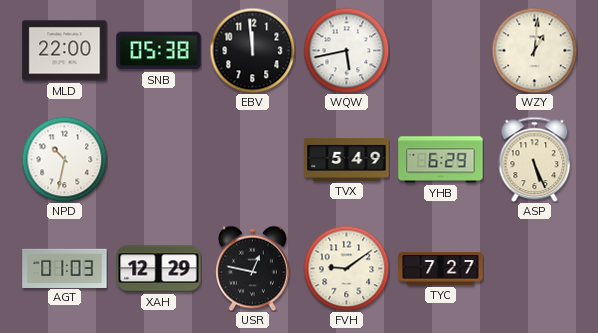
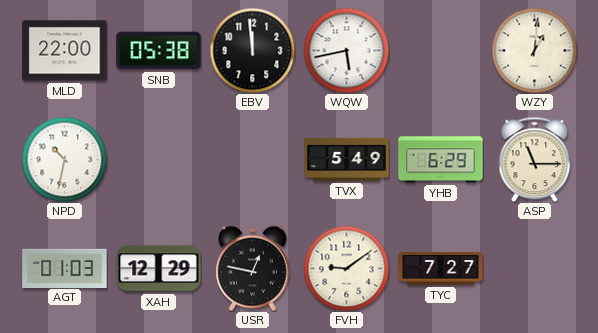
ASP: 5:26 -> 11:15 (535, 159)
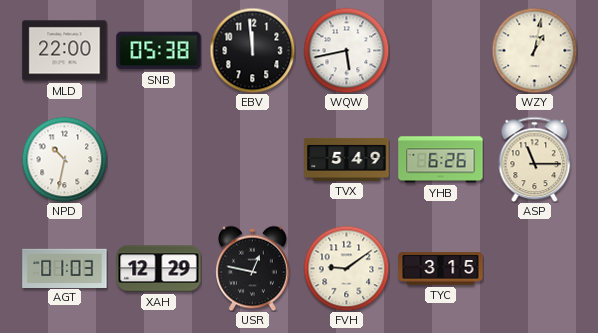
WZY: 1:01 -> 1:02 (534, 50)
YHB: 6:29 -> 6:26 (441, 160)
TYC: 7:27 -> 3:15 (441, 269)
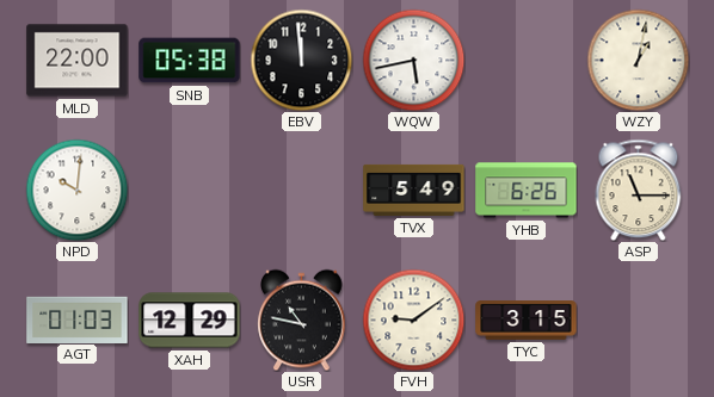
NPD: 10:32 -> 10:01 (76, 190)
USR: 12:47 -> 10:47 (302, 320)
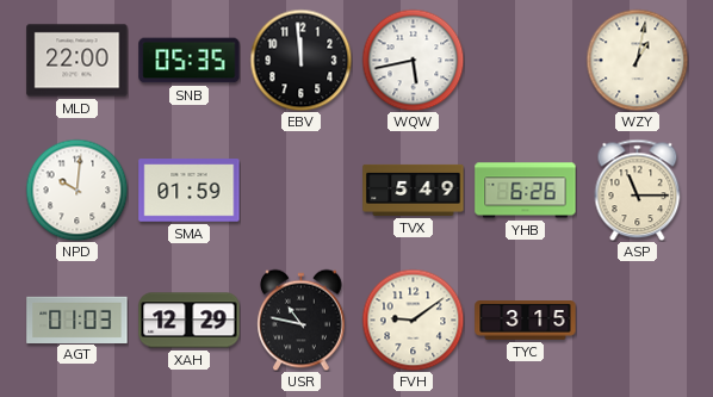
SNB: 05:38 -> 05:35 (190, 61)
SMA: none -> 01:59 (190, 191)
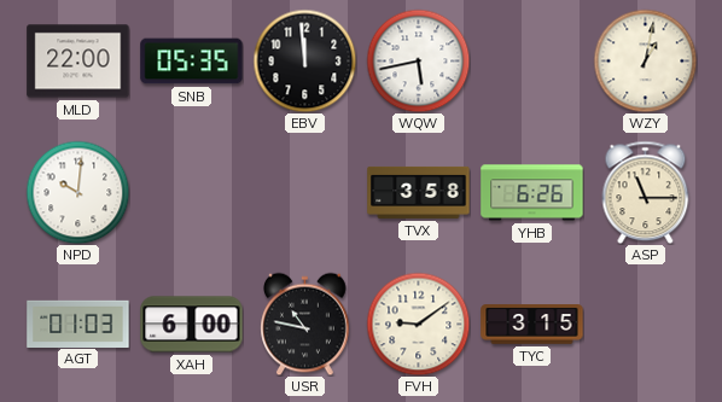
SMA: 01:59 -> none (190, 191)
TVX: 5:49 -> 3:58 (419, 192)
XAH: 12:29 -> 6:00 (192, 325)
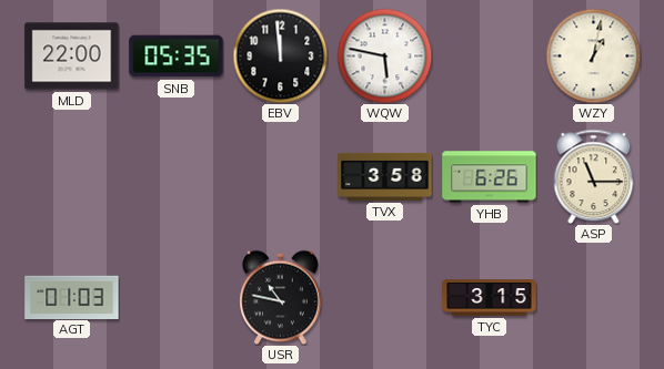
WQW: 5:43 -> 5:47 (384, 55)
NPD: 10:01 -> none (77, 192)
XAH: 6:00 -> none (192, 325)
FVH: 9:09 -> none (418, 324)
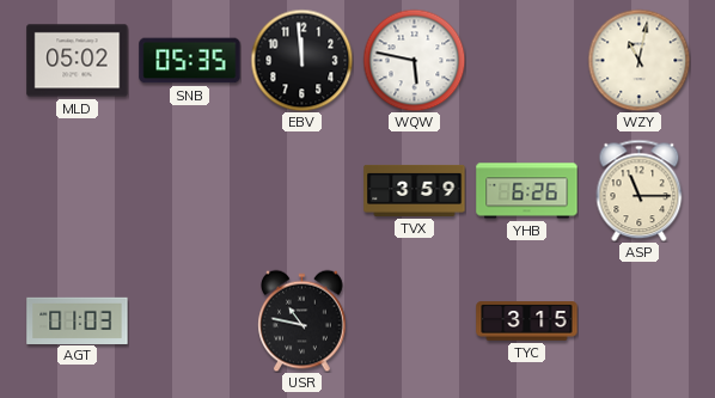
MLD: 22:00 -> 05:02 (78, 61)
WZY: 1:02 -> 11:02 (638, 60)
TVX: 3:58 -> 3:59 (415, 190)
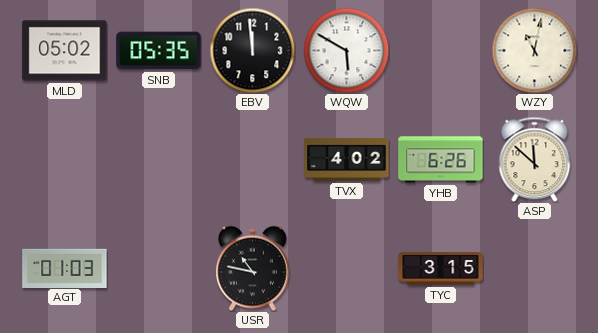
WQW: 5:47 -> 5:50 (346, 50)
TVX: 3:59 -> 4:02 (347, 159)
ASP: 11:15 -> 11:52 (535, 159)
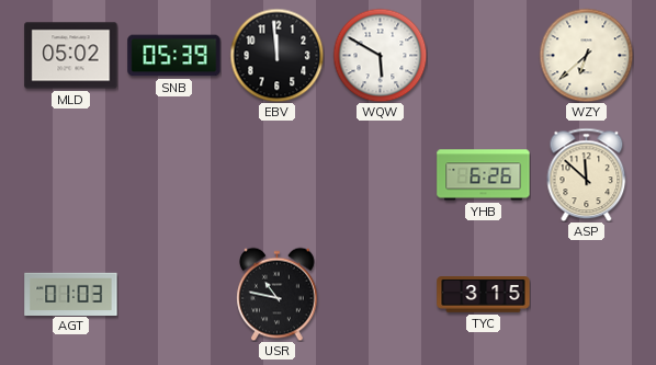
SNB: 05:35 -> 05:39 (174, 56)
WZY: 11:02 -> 6:38 (586, 55)
TVX: 4:02 -> none (347, 159)
